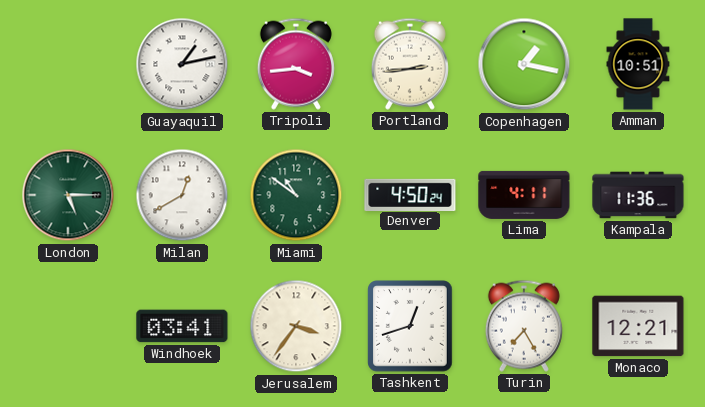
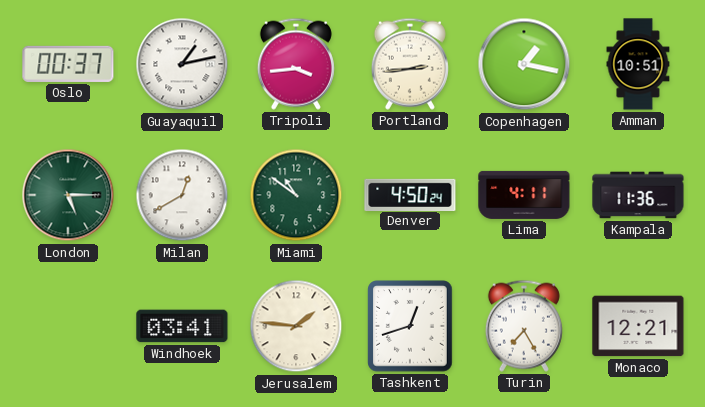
Oslo: none -> 00:37 (68, 64)
Jerusalem: 3:36 -> 1:46 (296, 326)
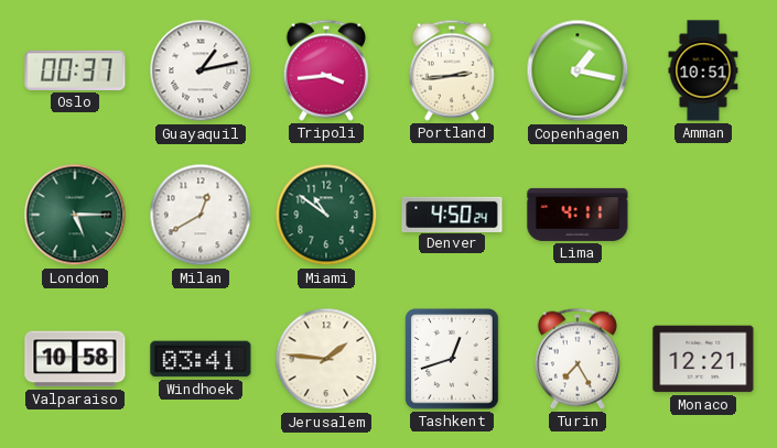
Kampala: 11:36 -> none (638, 195)
Valparaiso: none -> 10:58 (75, 359)
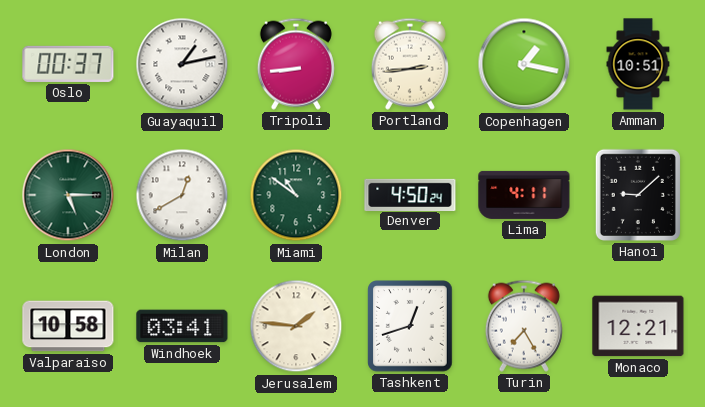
Tripoli: 3:44 -> 8:44 (296, 64)
Hanoi: none -> 9:08 (638, 195)
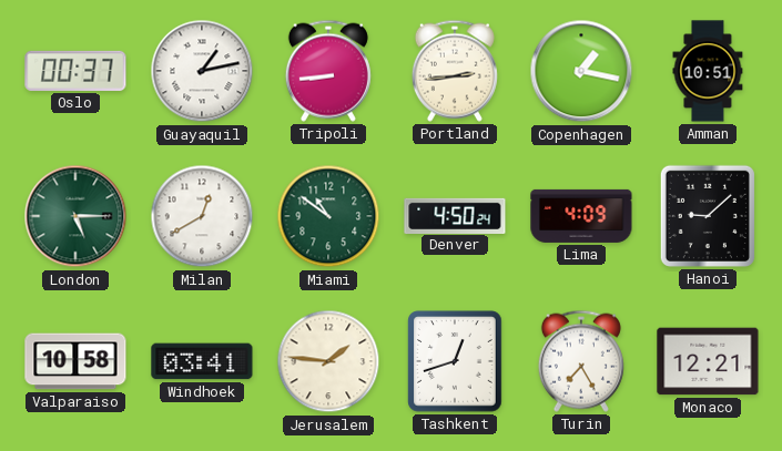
Lima: 4:11 -> 4:09 (581, 216)
